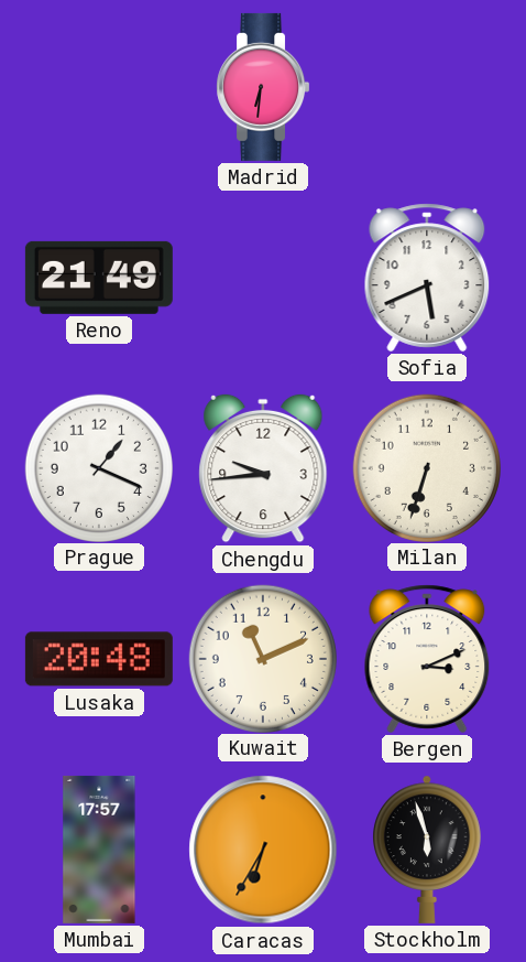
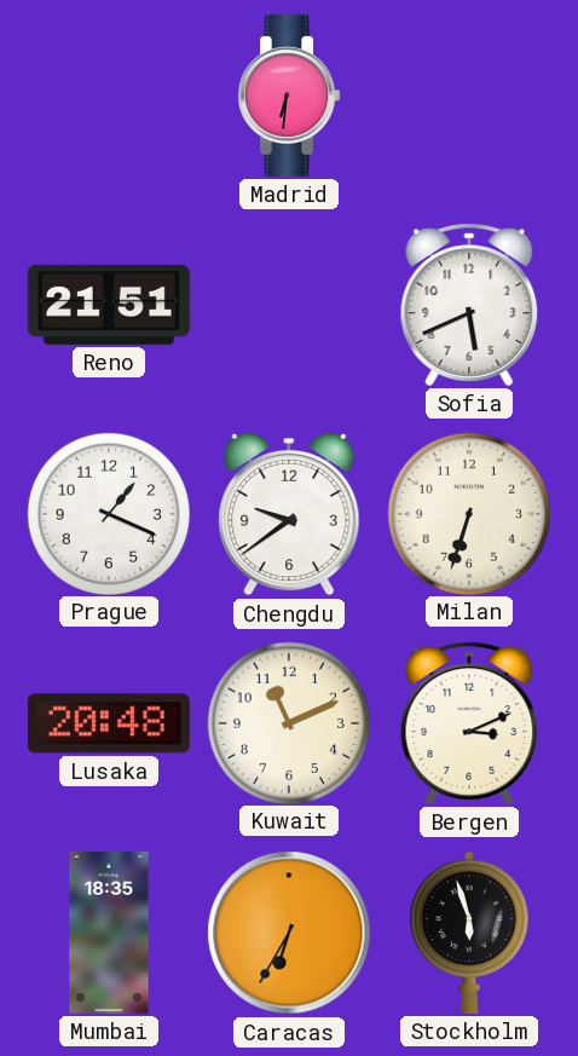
Reno: 21:49 -> 21:51 (109, 305)
Chengdu: 9:44 -> 9:39 (289, 514)
Mumbai: 17:57 -> 18:35 (109, 933)
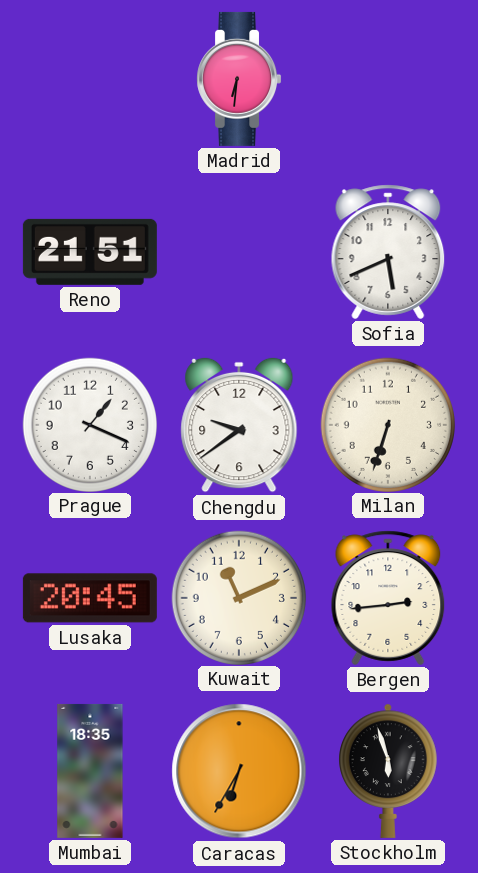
Lusaka: 20:48 -> 20:45 (90, 598)
Bergen: 3:11 -> 2:44 (388, 598)
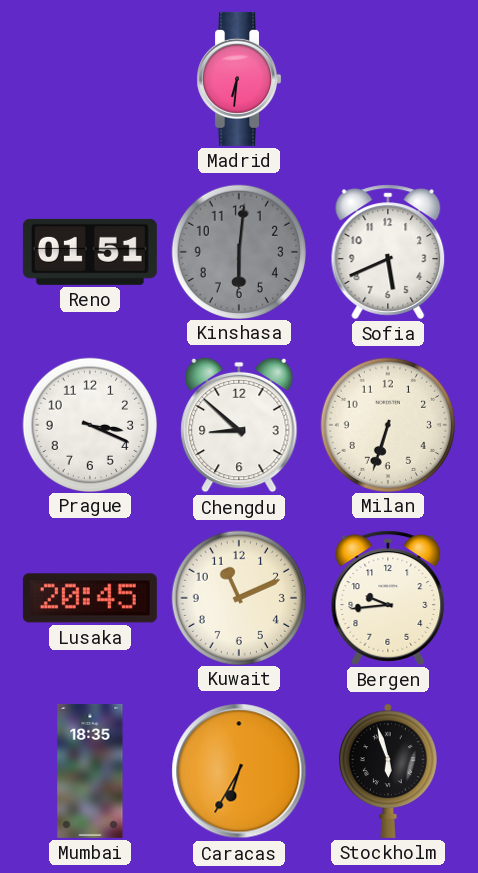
Reno: 21:51 -> 01:51 (90, 252)
Kinshasa: none -> 6:01 (238, 251)
Prague: 1:19 -> 3:19 (89, 424)
Chengdu: 9:39 -> 8:52 (239, 425)
Bergen: 2:44 -> 9:44 (388, 598)
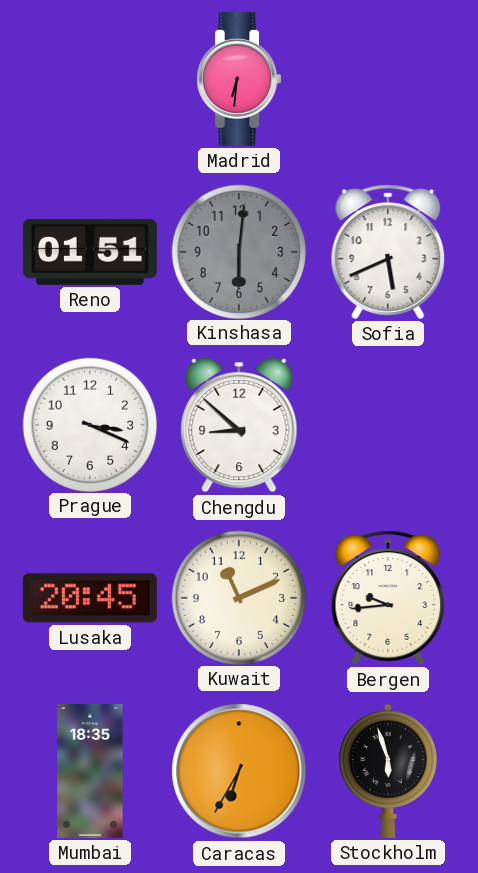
Milan: 6:33 -> none (387, 424)
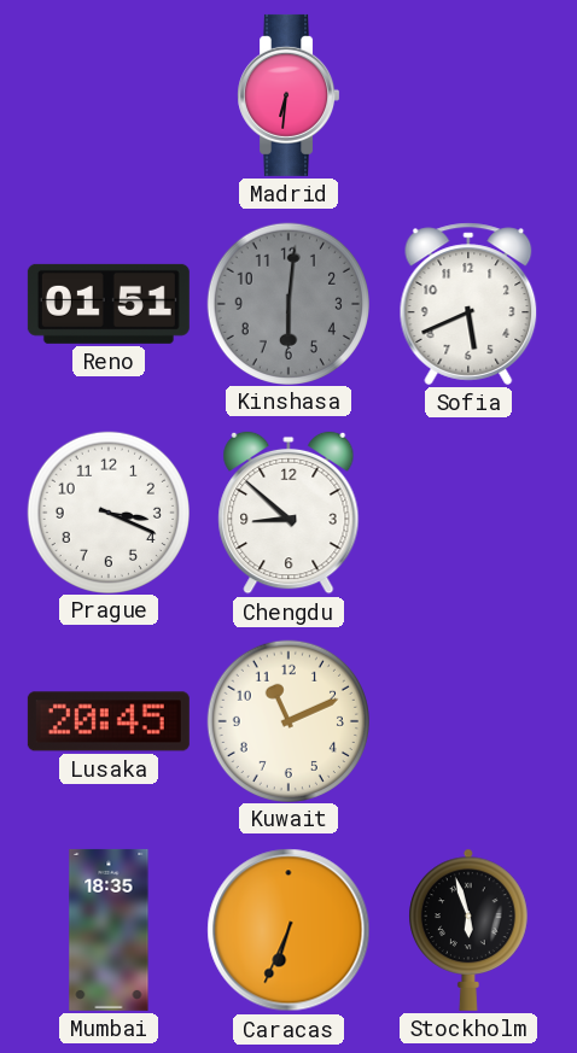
Bergen: 9:44 -> none (388, 598)
Caracas: 6:35 -> 6:34 (288, 930)
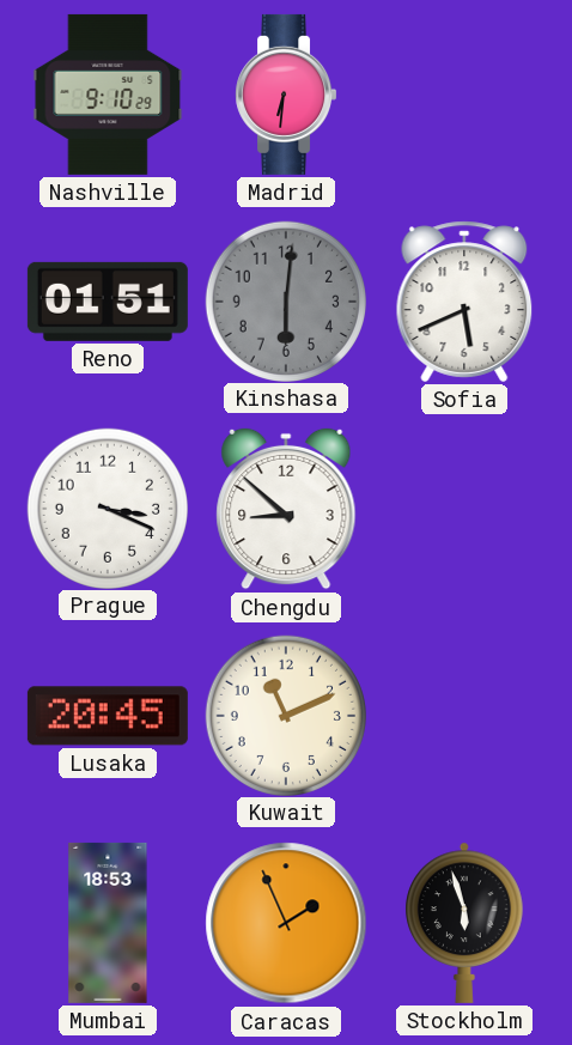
Nashville: none -> 9:10 (108, 95)
Mumbai: 18:35 -> 18:53 (108, 923)
Caracas: 6:34 -> 1:56 (286, 923)
